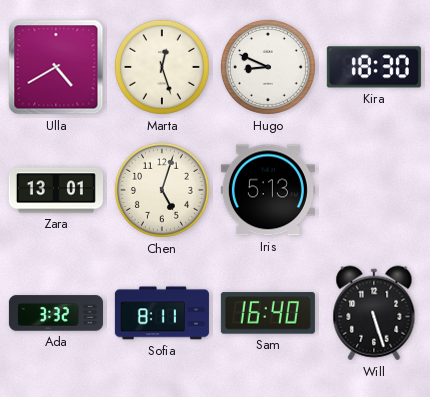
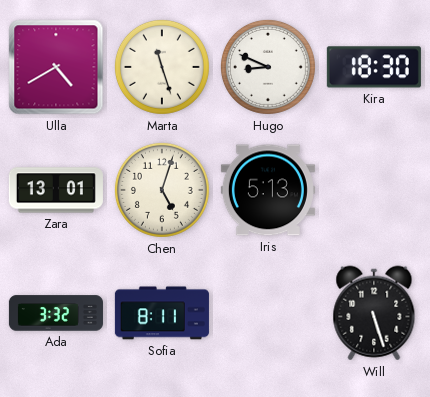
Marta: 12:27 -> 11:27 (162, 67)
Sam: 16:40 -> none (268, 313)
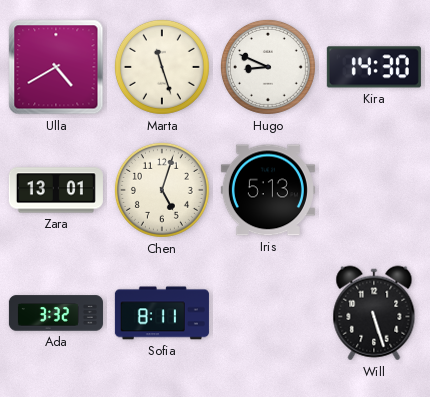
Kira: 18:30 -> 14:30 (374, 67)
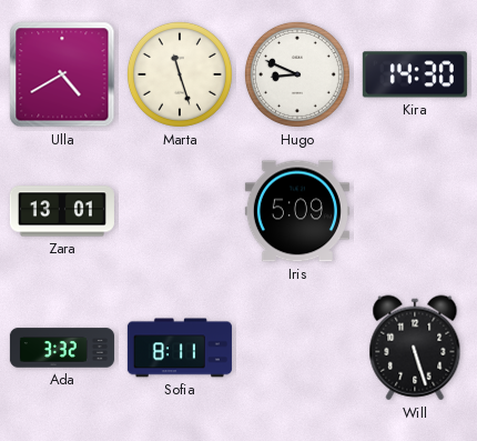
Chen: 5:03 -> none (162, 190)
Iris: 5:13 -> 5:09 (297, 211)
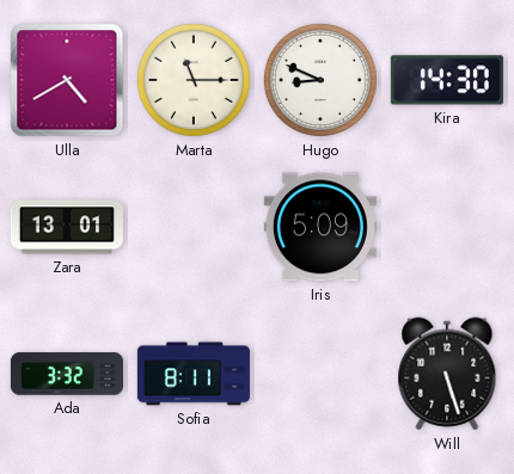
Marta: 11:27 -> 11:15 (194, 80)
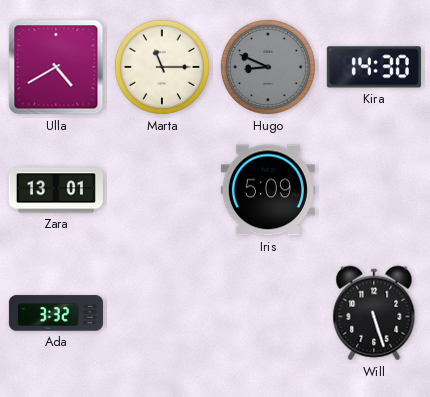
Hugo dial: white -> grey (268, 67)
Sofia: 8:11 -> none (194, 374)
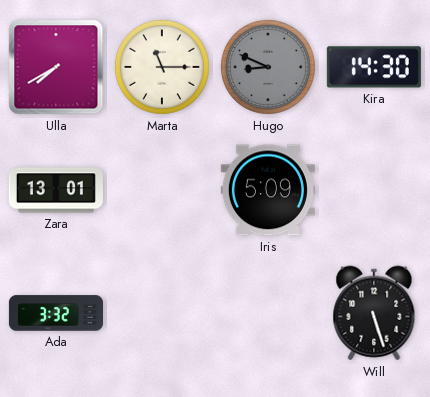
Ulla: 4:40 -> 7:40 (56, 67)
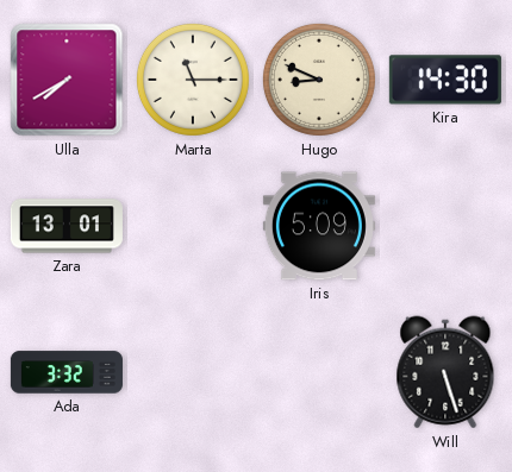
Hugo dial: grey -> cream (319, 80)
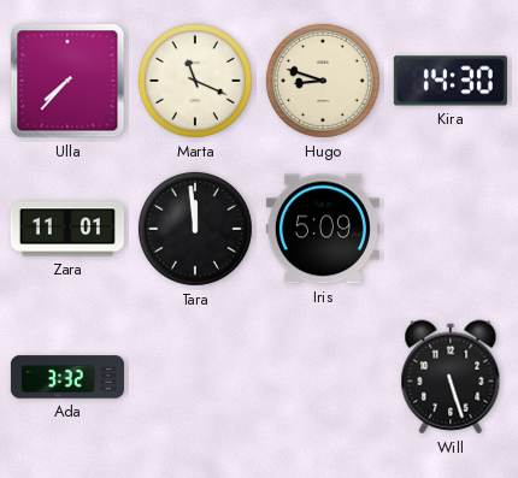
Ulla: 7:40 -> 7:37 (67, 81)
Marta: 11:15 -> 11:19 (195, 81)
Hugo: 8:49 -> 8:48 (323, 81)
Zara: 13:01 -> 11:01 (67, 229)
Tara: none -> 11:59 (195, 229)
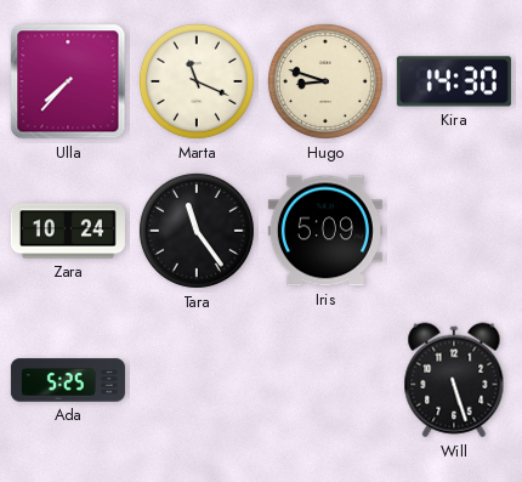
Zara: 11:01 -> 10:24 (68, 231)
Tara: 11:59 -> 11:24 (197, 231)
Ada: 3:32 -> 5:25 (68, 380)
